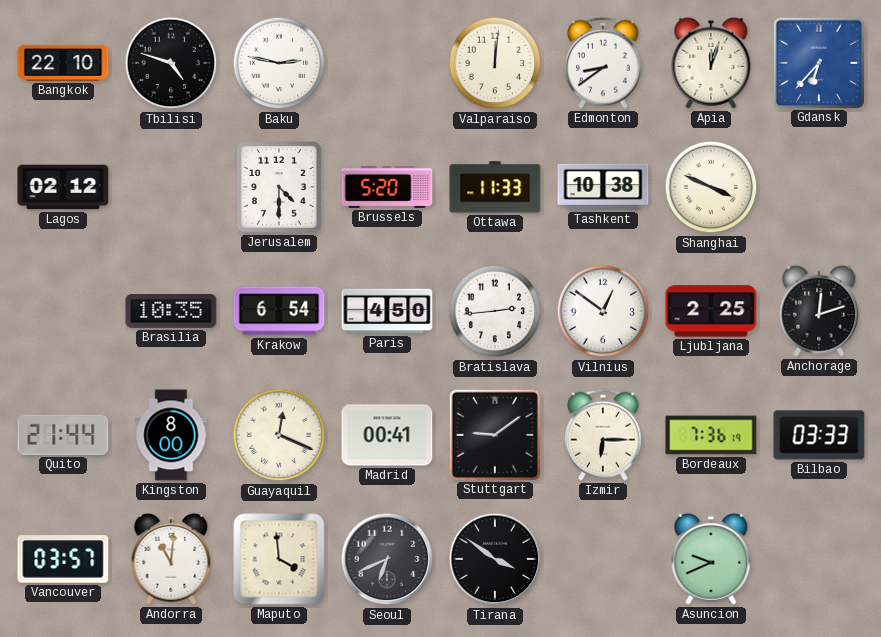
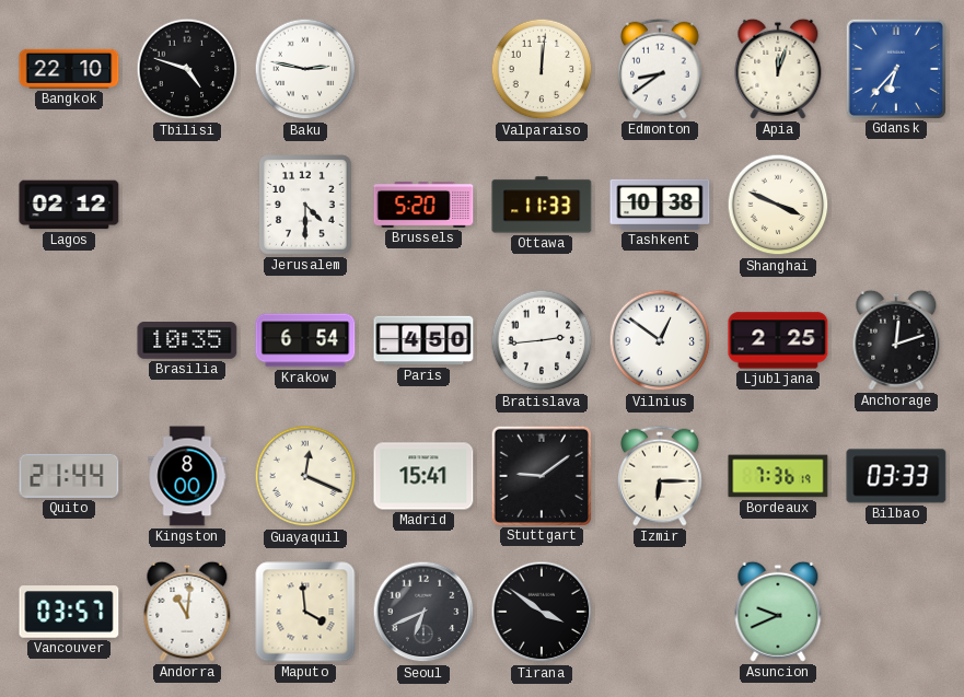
Madrid: 00:41 -> 15:41 (423, 476)
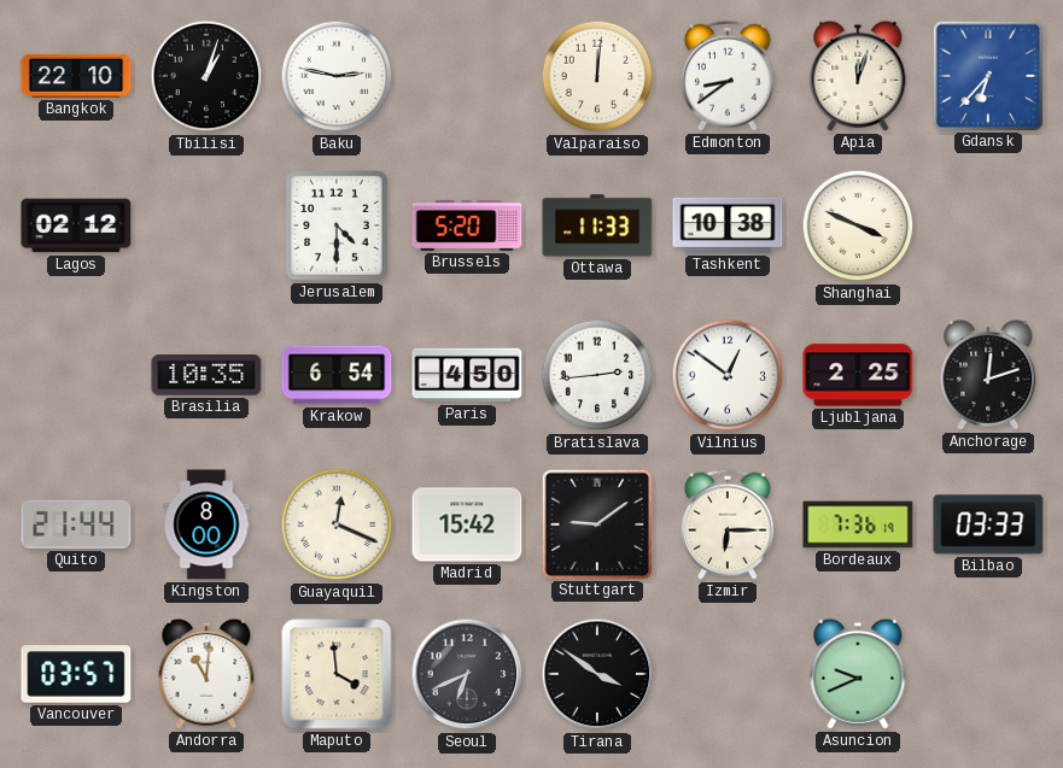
Tbilisi: 4:48 -> 1:03 (206, 76)
Madrid: 15:41 -> 15:42 (467, 524)
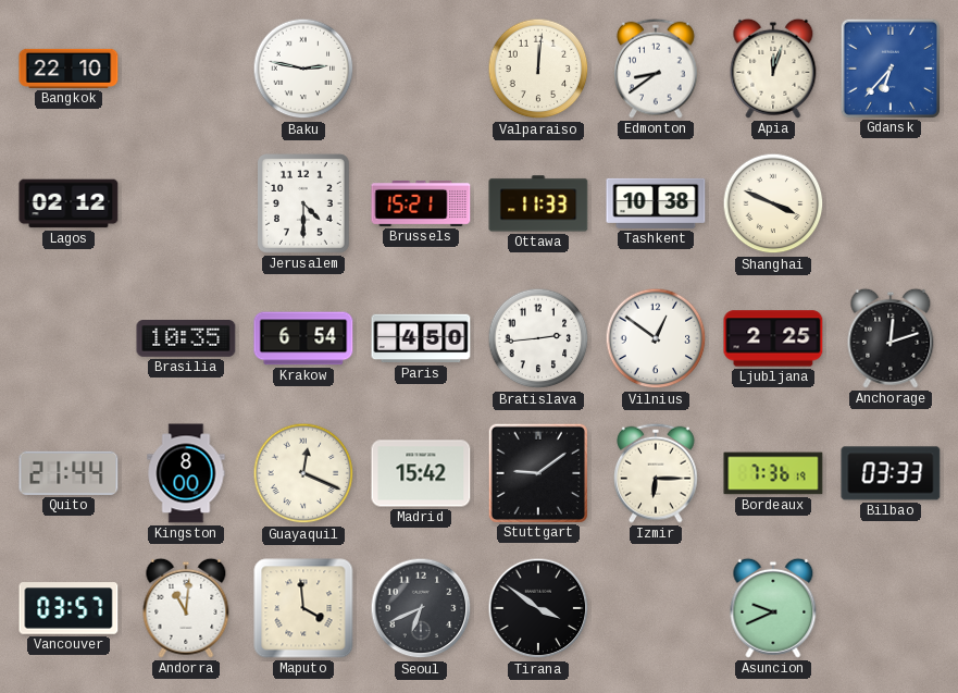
Tbilisi: 1:03 -> none (206, 76)
Brussels: 5:20 -> 15:21 (421, 203)
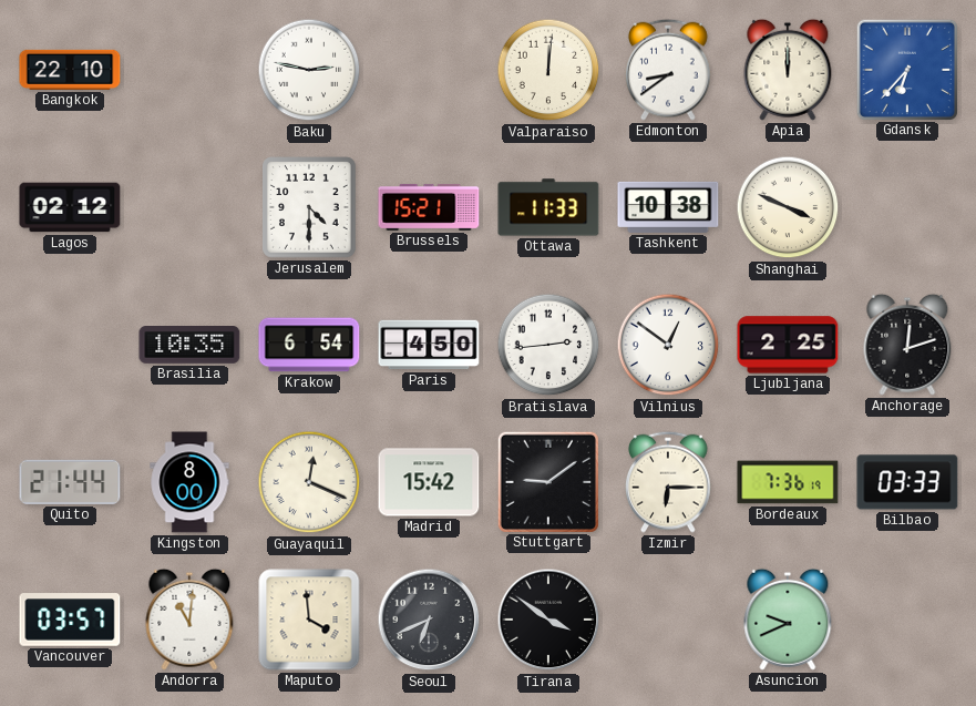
Apia: 12:03 -> 12:00 (788, 70)
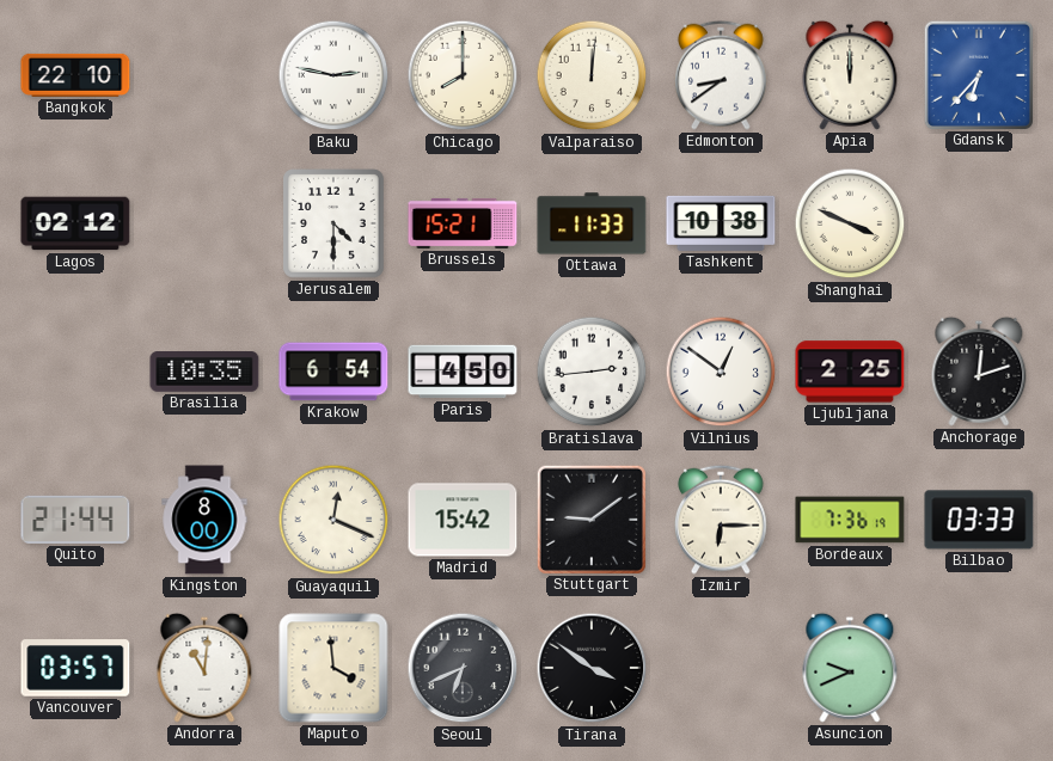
Chicago: none -> 8:00 (463, 75)
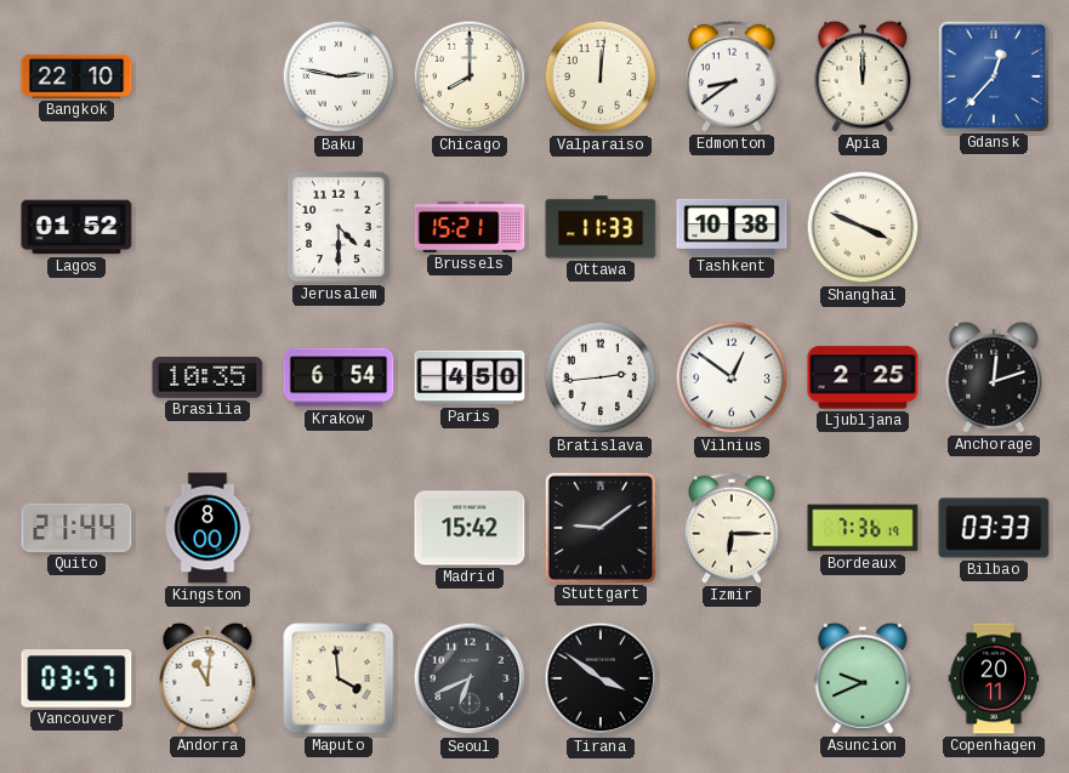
Gdansk: 6:37 -> 12:37 (993, 75)
Lagos: 02:12 -> 01:52 (76, 227)
Guayaquil: 12:19 -> none (333, 520)
Copenhagen: none -> 20:11 (994, 678)
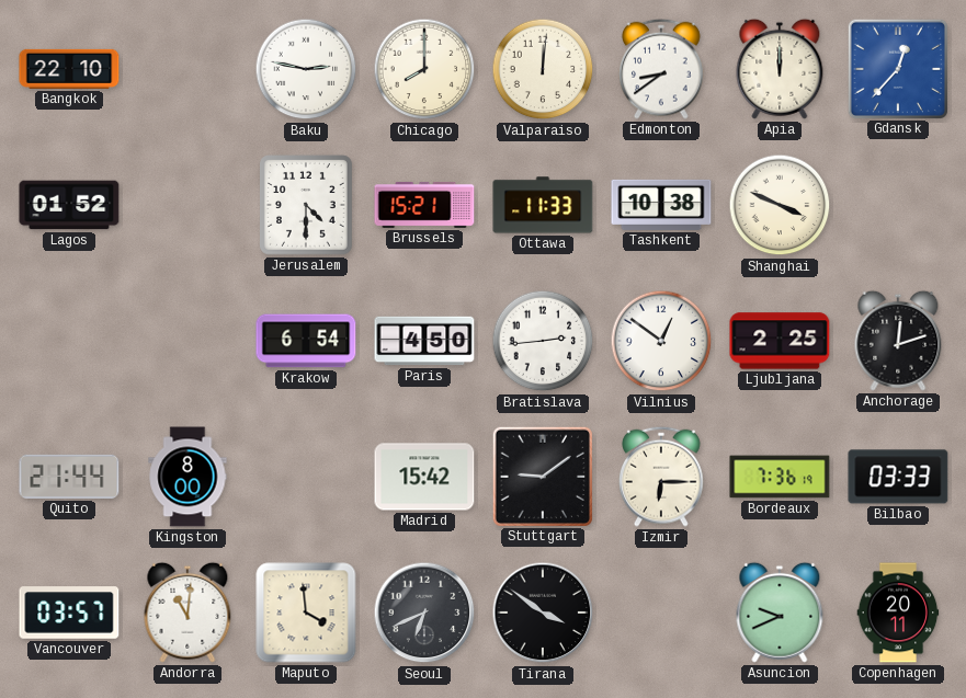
Brasilia: 10:35 -> none (207, 379)
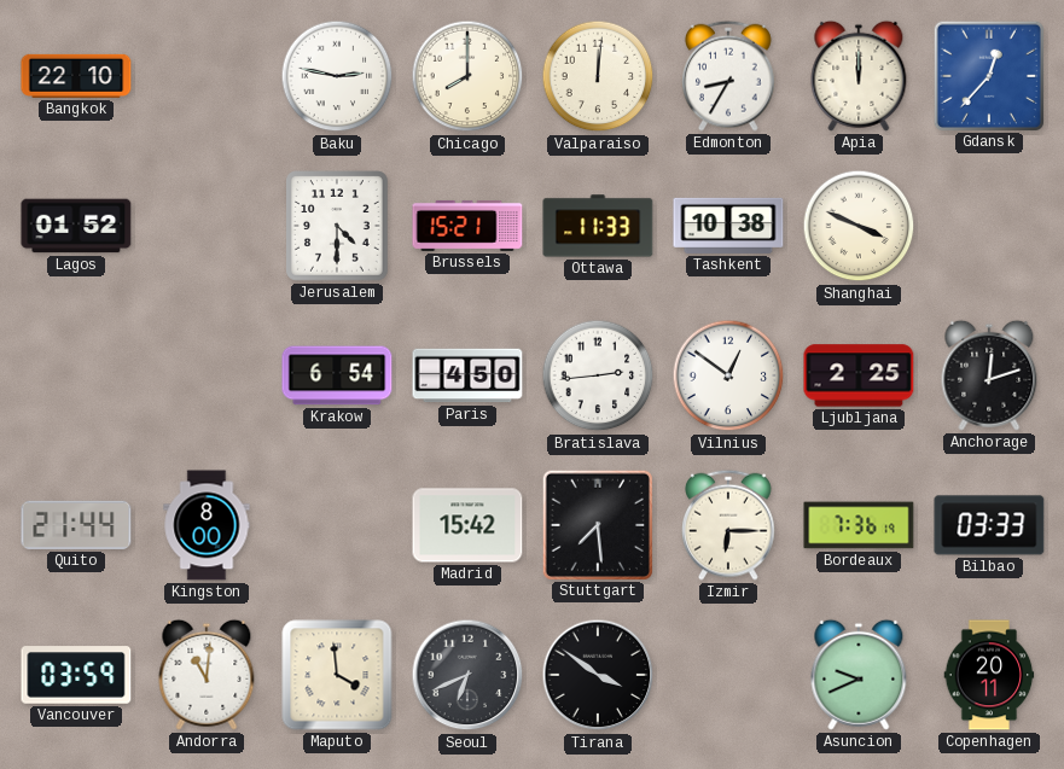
Edmonton: 8:39 -> 8:35 (729, 76)
Stuttgart: 9:09 -> 7:29 (597, 524)
Vancouver: 03:57 -> 03:59 (76, 675)
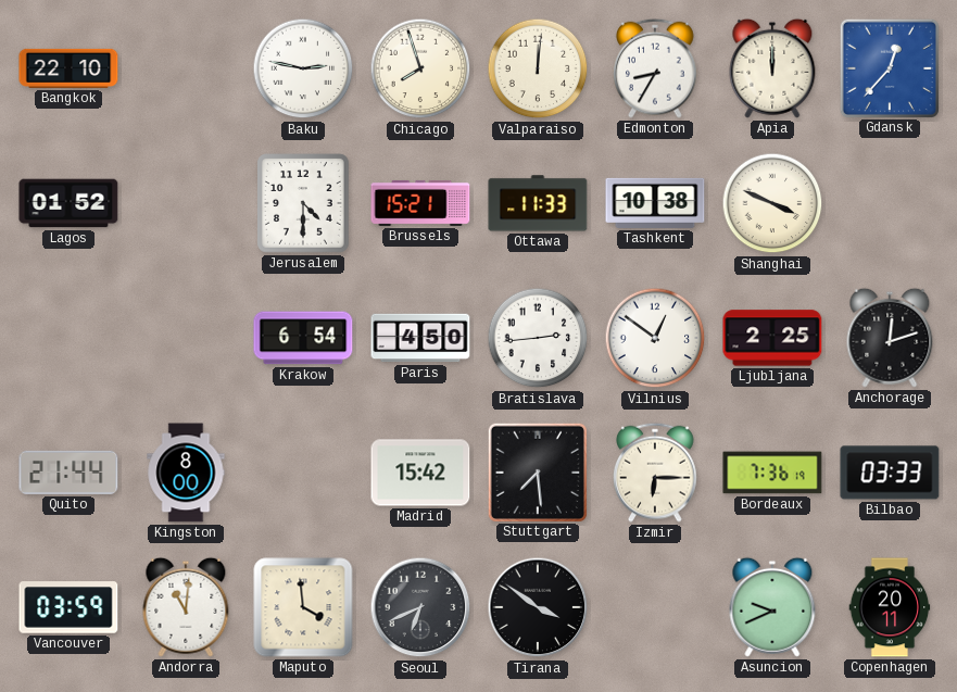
Chicago: 8:00 -> 7:57 (420, 68)
